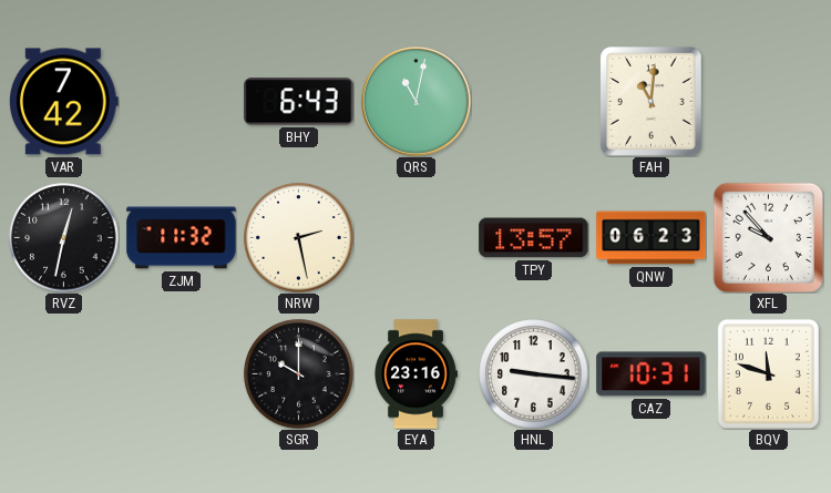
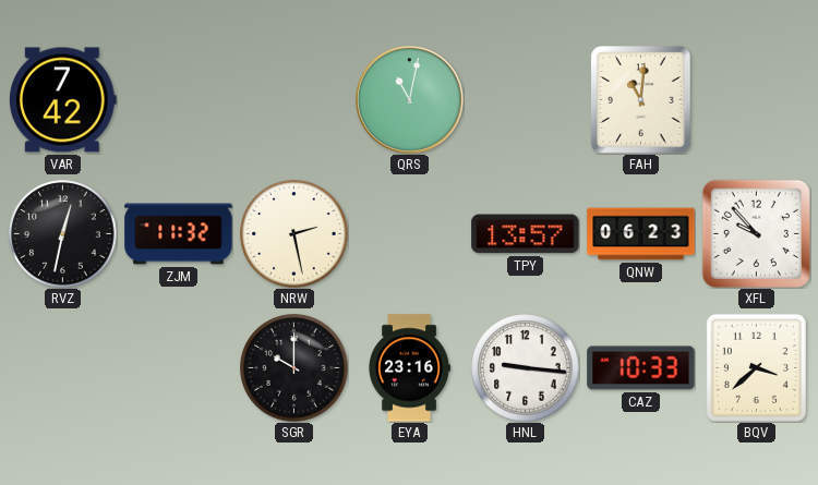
BHY: 6:43 -> none (299, 102)
CAZ: 10:31 -> 10:33 (641, 368)
BQV: 11:48 -> 3:38 (756, 367)
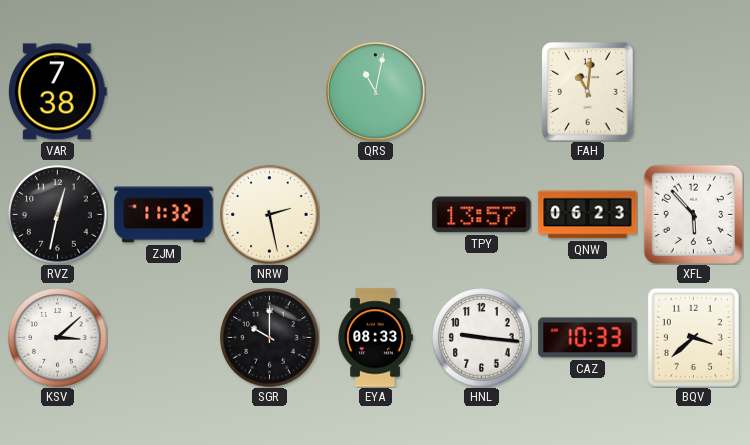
VAR: 7:42 -> 7:38 (58, 92)
XFL: 9:53 -> 5:53 (693, 214)
KSV: none -> 3:08 (58, 338)
EYA: 23:16 -> 08:33 (375, 338)
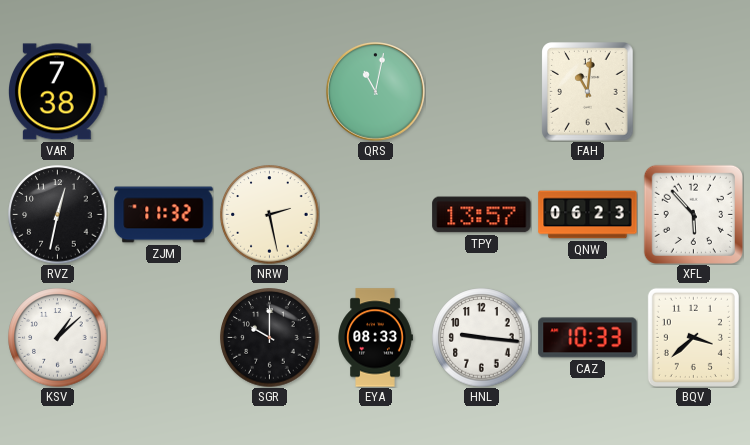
KSV: 3:08 -> 1:08 (58, 338)
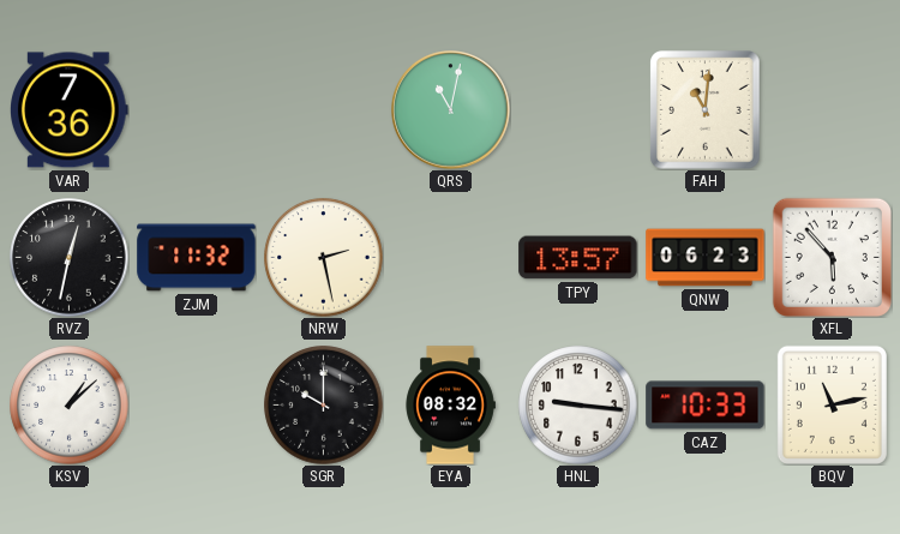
VAR: 7:38 -> 7:36 (70, 110)
EYA: 08:33 -> 08:32 (450, 406)
BQV: 3:38 -> 11:13 (832, 404)
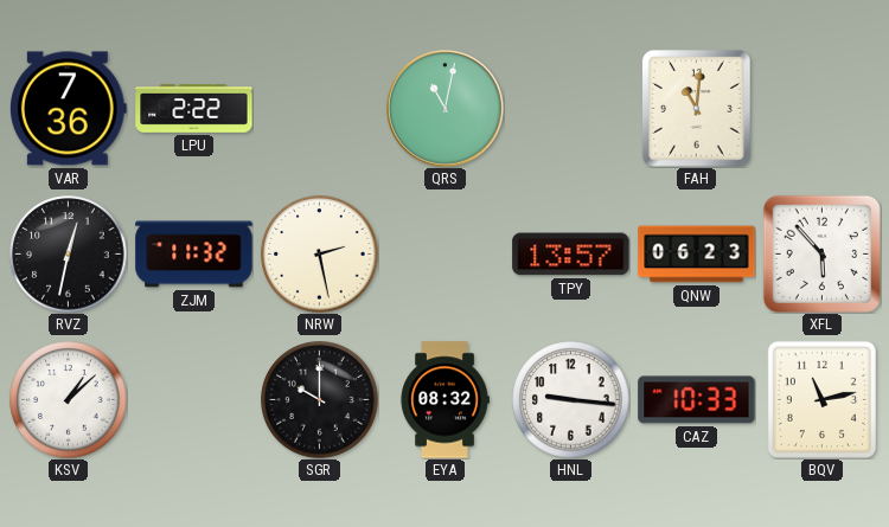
LPU: none -> 2:22 (194, 109)
